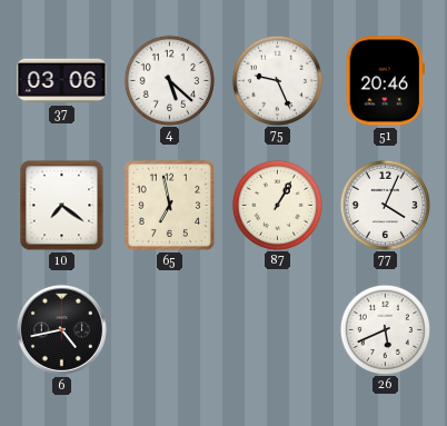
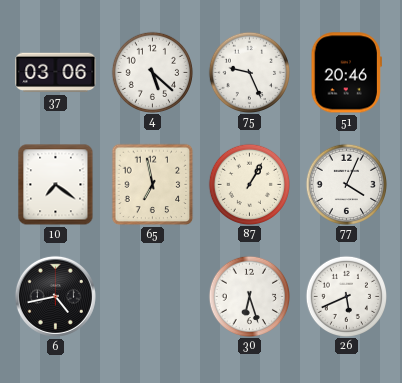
30: none -> 6:27 (249, 296)
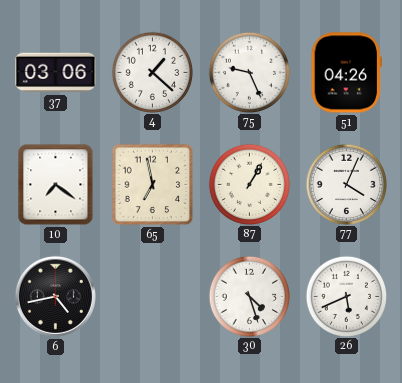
4: 5:22 -> 1:22 (152, 72)
51: 20:46 -> 04:26 (346, 73)
30: 6:27 -> 4:27 (249, 296)
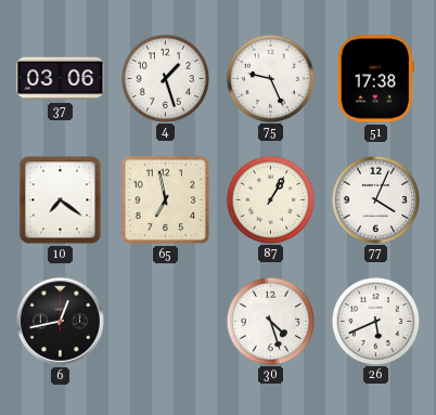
4: 1:22 -> 1:27 (165, 78)
51: 04:26 -> 17:38 (375, 79)
6: 4:43 -> 12:43 (60, 321)
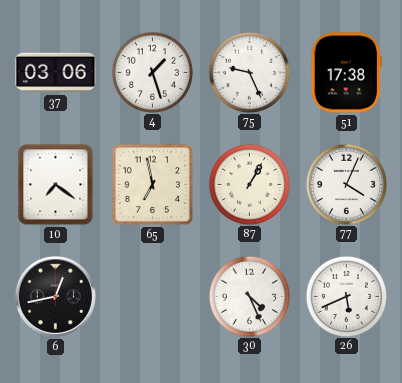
30: 4:27 -> 4:26 (249, 296)
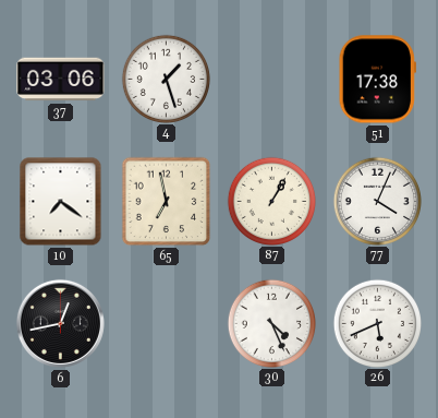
75: 9:26 -> none (249, 72)
